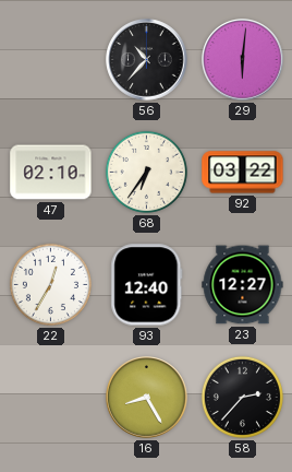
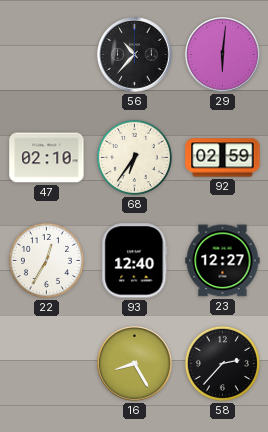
92: 03:22 -> 02:59 (223, 158)
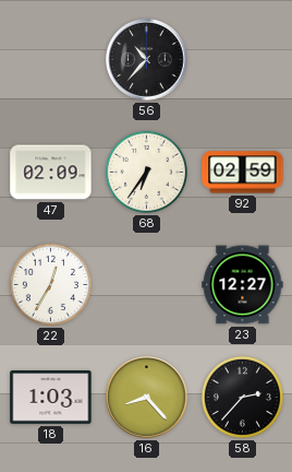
29: 6:01 -> none (223, 55)
47: 02:10 -> 02:09 (51, 173)
93: 12:40 -> none (135, 261)
18: none -> 1:03 (51, 398)
16: 8:25 -> 8:23 (147, 398)
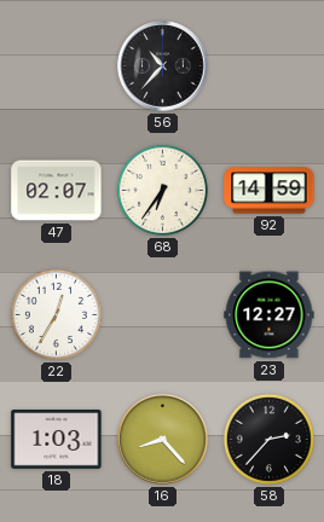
47: 02:09 -> 02:07 (57, 191)
92: 02:59 -> 14:59 (270, 191)
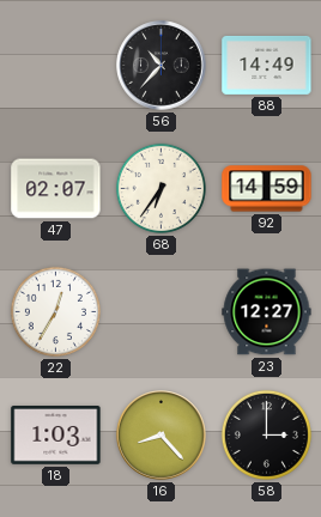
88: none -> 14:49 (267, 65)
58: 2:37 -> 3:00 (266, 434)
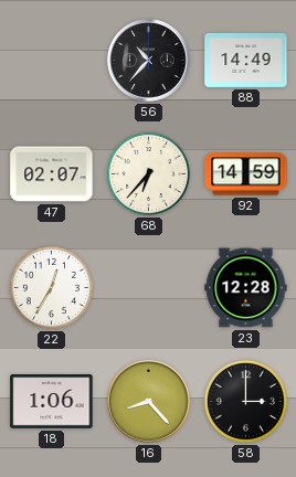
68: 6:36 -> 6:37 (148, 173)
23: 12:27 -> 12:28 (246, 288)
18: 1:03 -> 1:06 (52, 402)
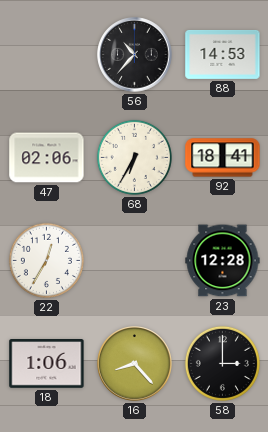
88: 14:49 -> 14:53 (223, 54)
47: 02:07 -> 02:06 (47, 158)
68: 6:37 -> 6:35 (134, 157)
92: 14:59 -> 18:41 (223, 158)
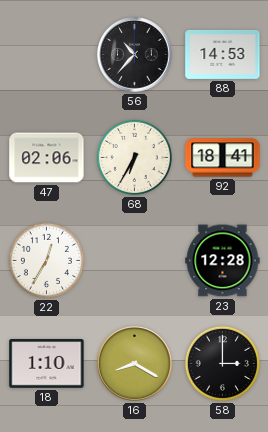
18: 1:06 -> 1:10 (47, 364)
16: 8:23 -> 8:20 (135, 364)
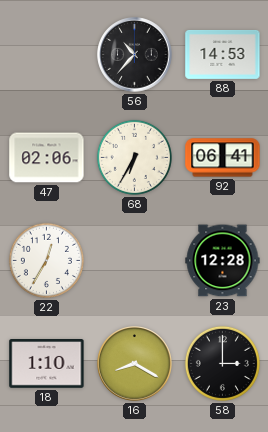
92: 18:41 -> 06:41 (223, 158)
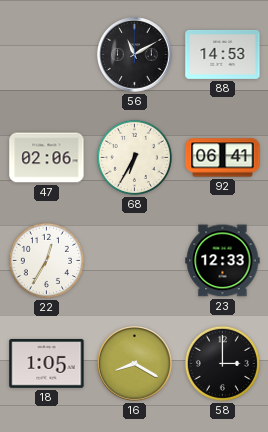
56: 10:37 -> 11:10 (135, 55)
23: 12:28 -> 12:33 (223, 261)
18: 1:10 -> 1:05 (47, 364)
